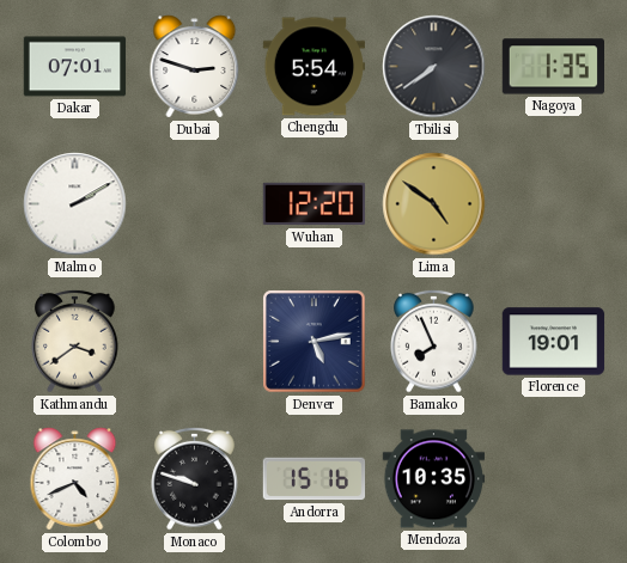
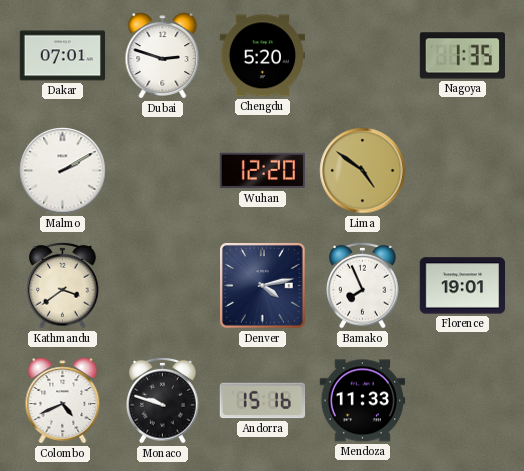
Chengdu: 5:54 -> 5:20 (263, 56)
Tbilisi: 7:39 -> none (434, 67)
Denver: 5:13 -> 4:13 (263, 286)
Mendoza: 10:35 -> 11:33 (363, 401)
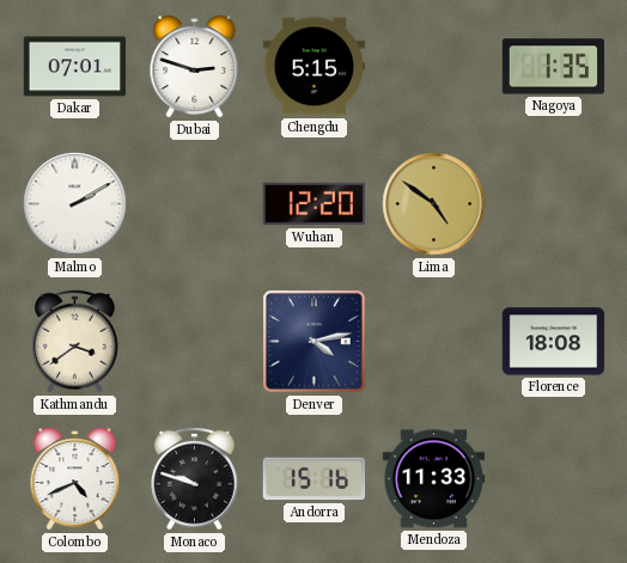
Chengdu: 5:20 -> 5:15 (315, 67)
Bamako: 7:56 -> none (363, 285)
Florence: 19:01 -> 18:08 (554, 342)
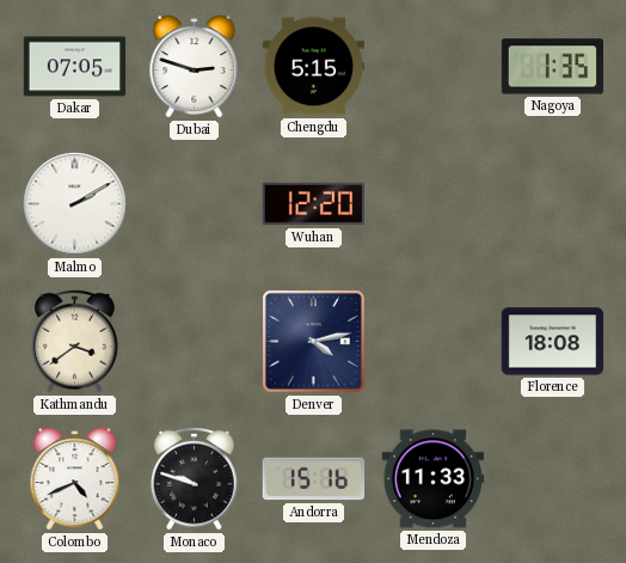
Dakar: 07:01 -> 07:05 (75, 67)
Lima: 4:51 -> none (434, 204)
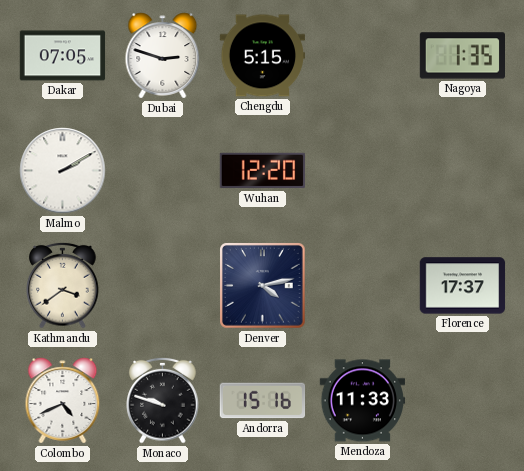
Florence: 18:08 -> 17:37 (463, 286)
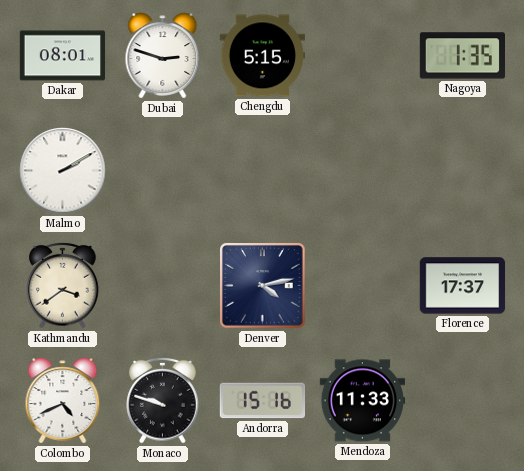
Dakar: 07:05 -> 08:01 (63, 56)
Wuhan: 12:20 -> none (263, 171)
